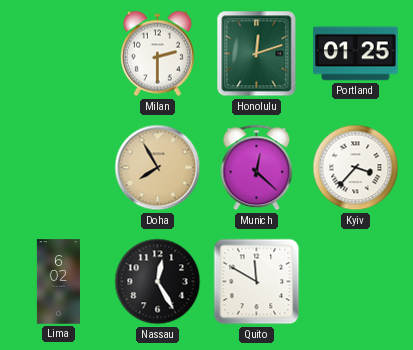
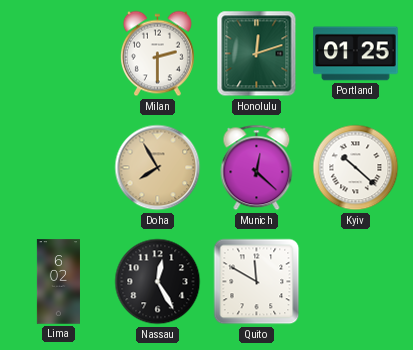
Kyiv: 3:37 -> 10:22 (356, 168)
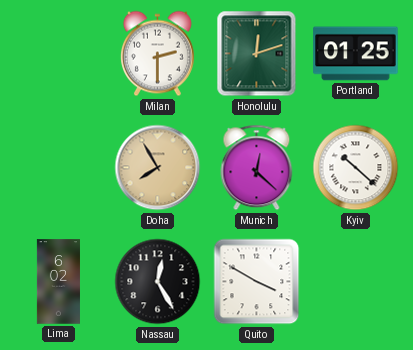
Quito: 11:50 -> 3:50 (257, 282)
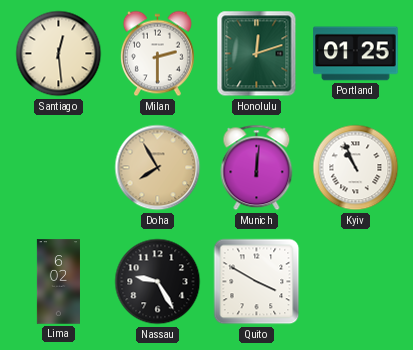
Santiago: none -> 12:29 (59, 54)
Munich: 12:22 -> 12:01 (257, 168)
Kyiv: 10:22 -> 10:56 (356, 168)
Nassau: 12:25 -> 9:25 (158, 282)
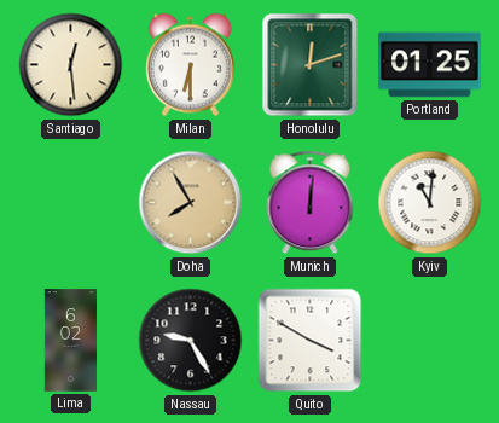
Milan: 2:30 -> 6:30 (190, 65)
Kyiv: 10:56 -> 11:01 (430, 203)
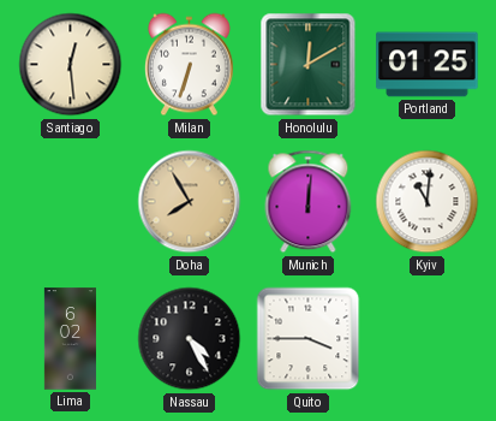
Milan: 6:30 -> 6:33 (189, 65)
Honolulu: 12:12 -> 12:10 (309, 65)
Nassau: 9:25 -> 4:25 (190, 339)
Quito: 3:50 -> 3:45 (309, 339)
